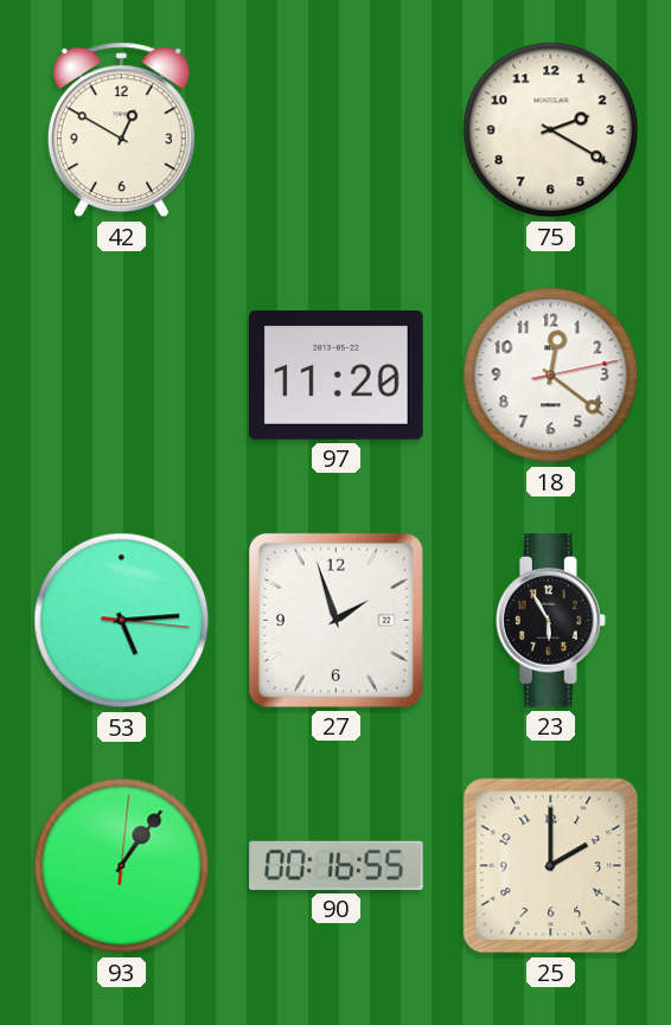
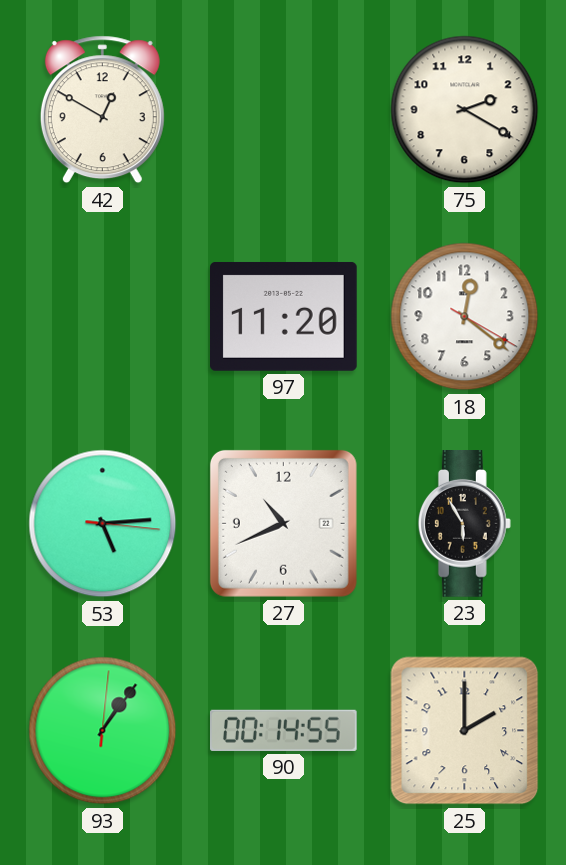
18: 12:21:13 -> 12:21:20 (465, 317)
27: 1:57 -> 10:41 (283, 523)
90: 00:16 -> 00:14 (284, 730)
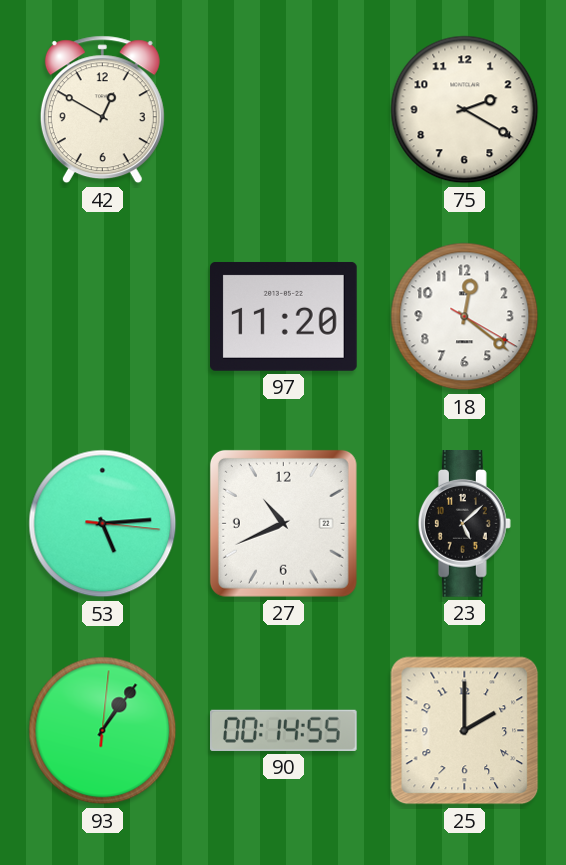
23: 5:55 -> 5:08 (464, 524)
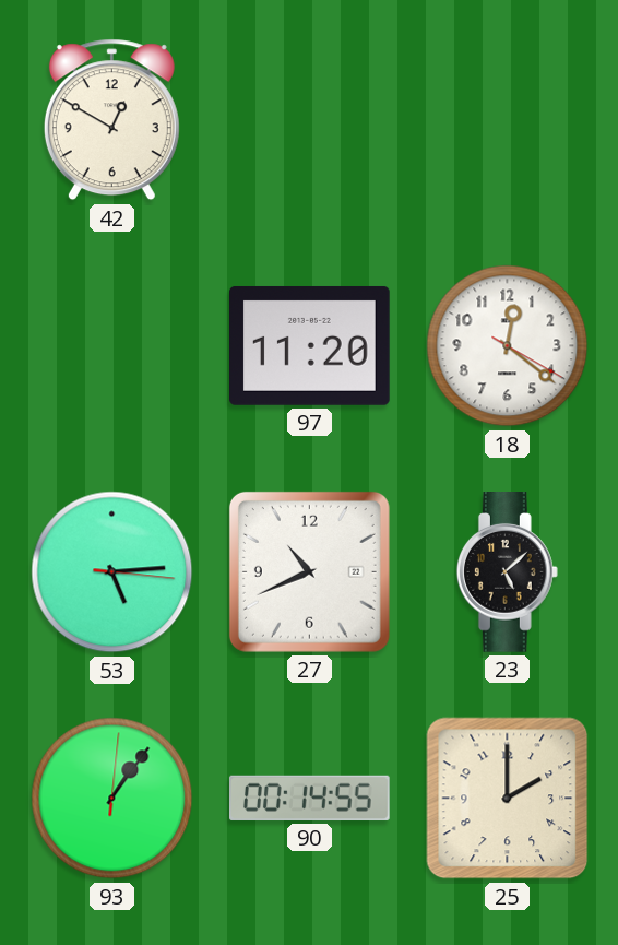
75: 2:20 -> none (465, 110)
